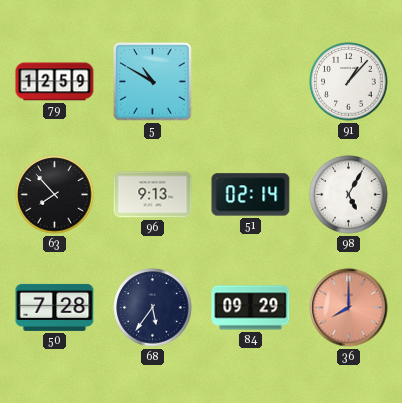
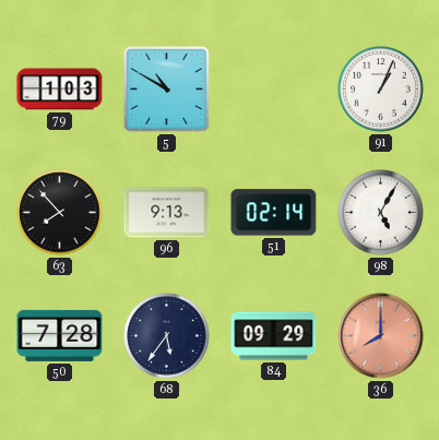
79: 12:59 -> 1:03 (60, 90)
91: 1:07 -> 1:04 (381, 90)
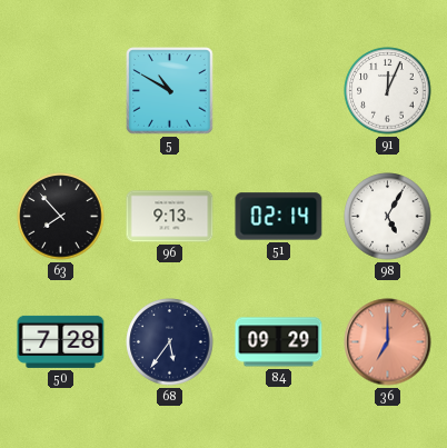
79: 1:03 -> none (60, 90)
91: 1:04 -> 12:04 (388, 91)
36: 8:00 -> 7:00 (388, 342)
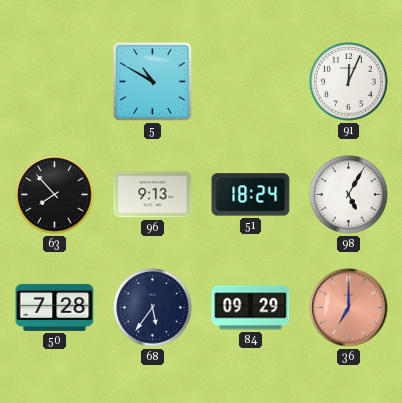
51: 02:14 -> 18:24 (251, 195)
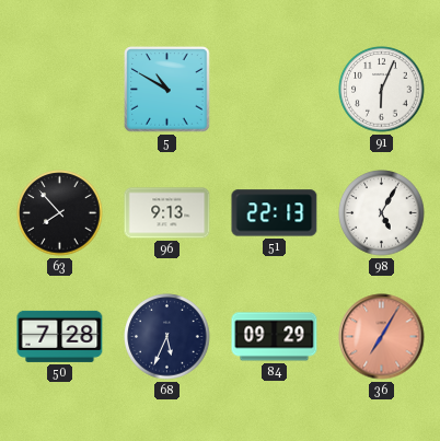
91: 12:04 -> 6:04 (382, 90)
51: 18:24 -> 22:13 (275, 213)
68: 5:36 -> 5:34 (167, 337)
36: 7:00 -> 7:05 (382, 337)
